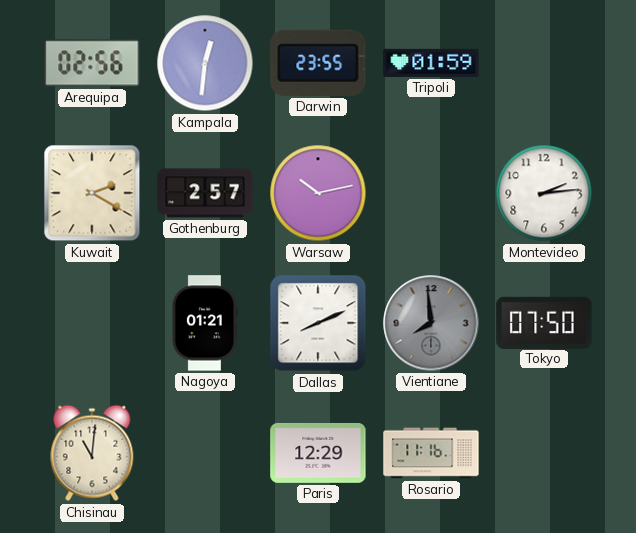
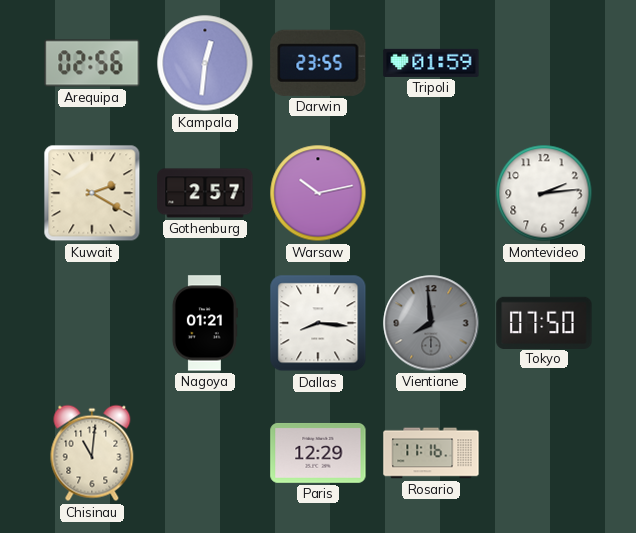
Dallas: 8:11 -> 8:16 (318, 323)
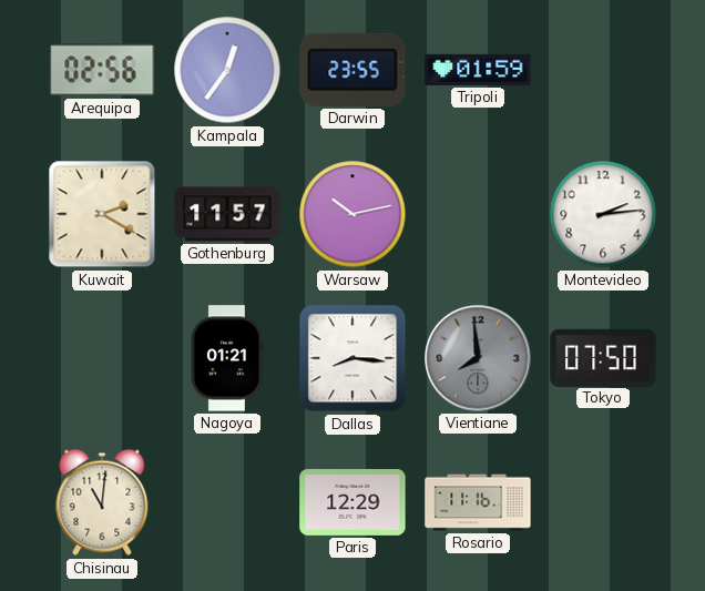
Kampala: 12:31 -> 12:36 (227, 70)
Gothenburg: 2:57 -> 11:57 (227, 214)
